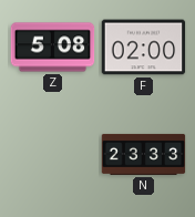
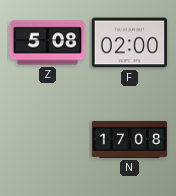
N: 23:33 -> 17:08 (130, 139)
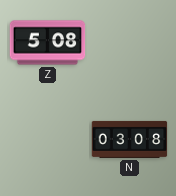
F: 02:00 -> none (130, 43)
N: 17:08 -> 03:08 (130, 139)
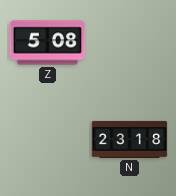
N: 03:08 -> 23:18 (130, 139)
